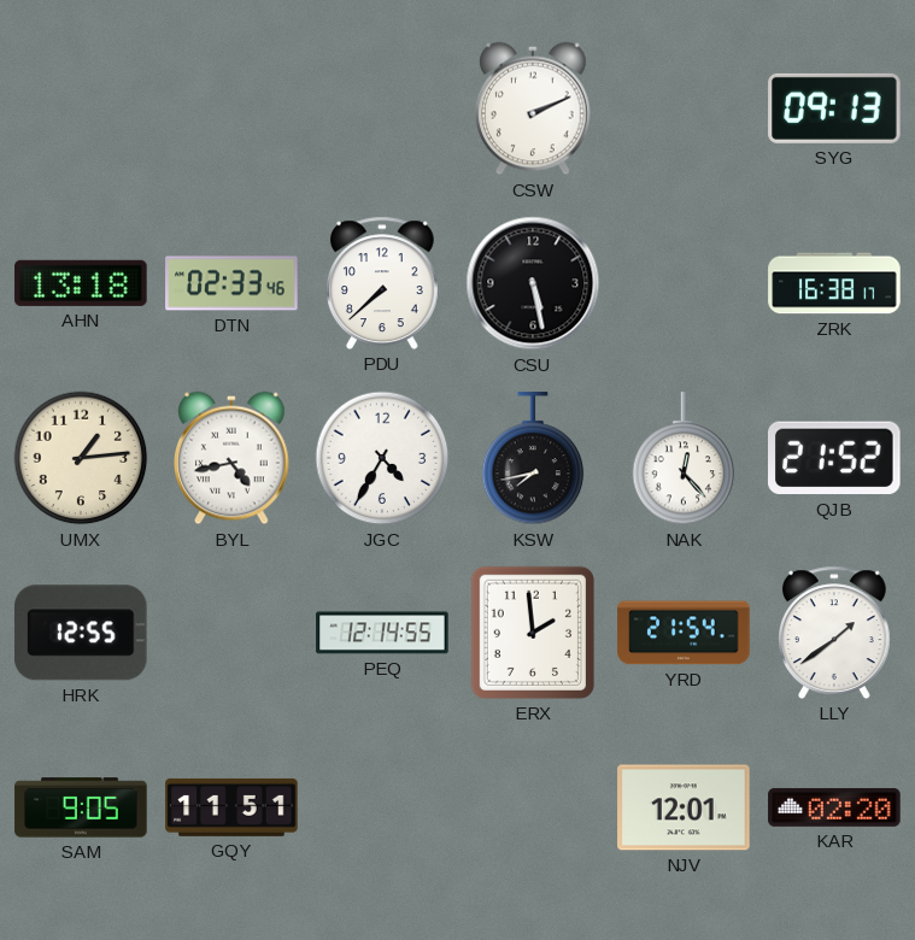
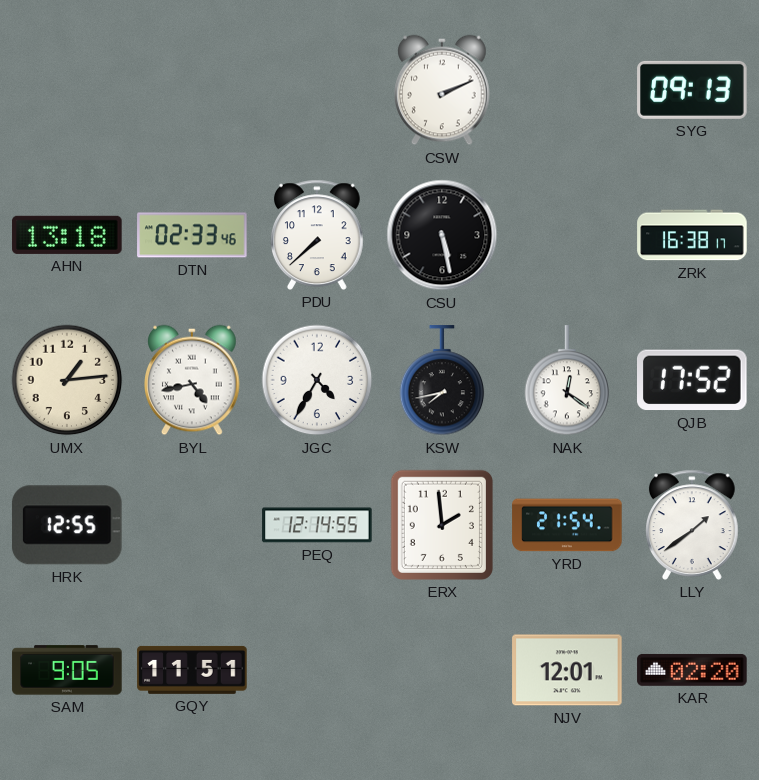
NAK: 12:23 -> 12:21 (567, 381)
QJB: 21:52 -> 17:52 (693, 380)
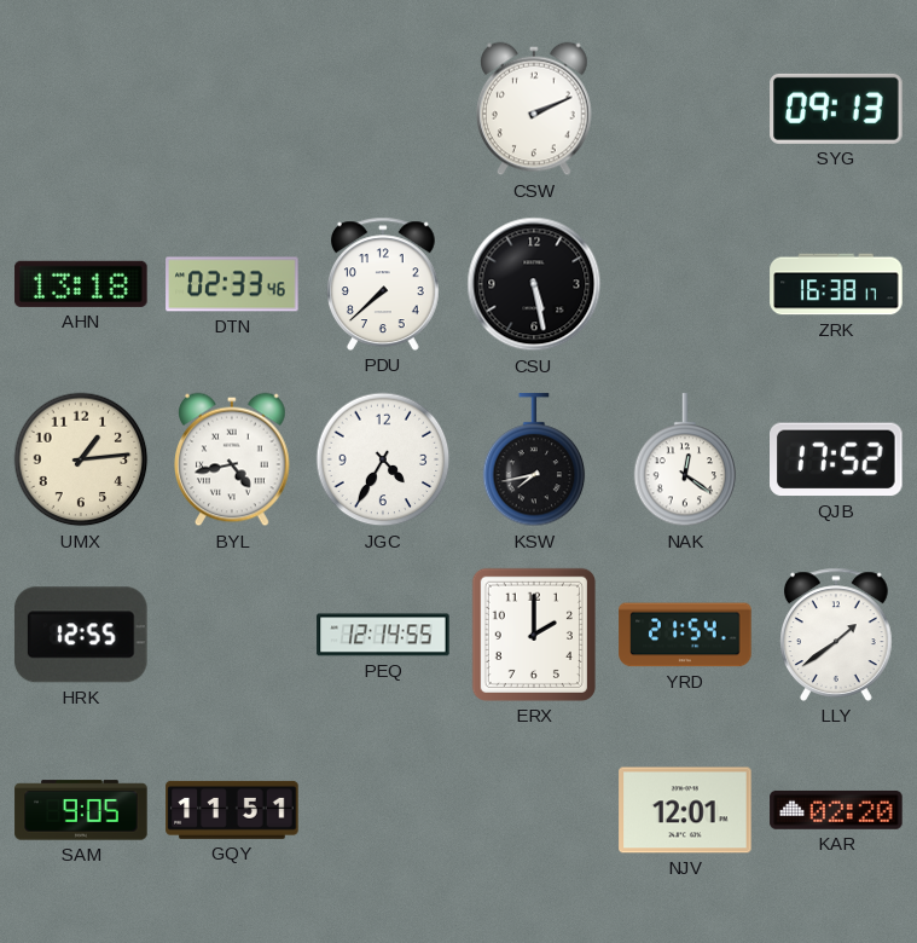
ERX: 1:59 -> 2:00 (534, 635)
